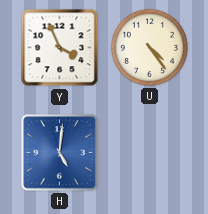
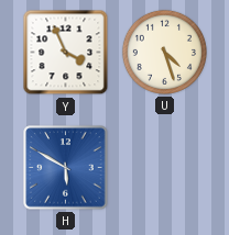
U: 4:24 -> 4:27 (164, 52)
H: 5:01 -> 5:50 (66, 168)
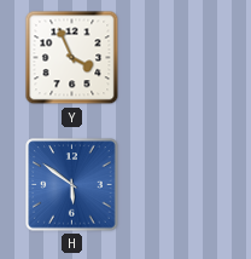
U: 4:27 -> none (164, 52)
H: 5:50 -> 5:51 (72, 185)
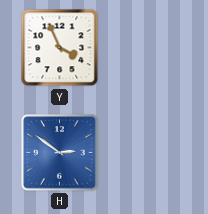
H: 5:51 -> 2:51 (60, 153)
